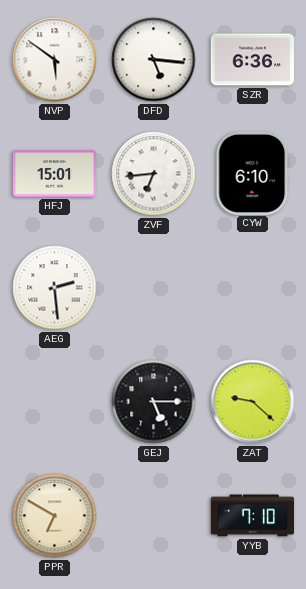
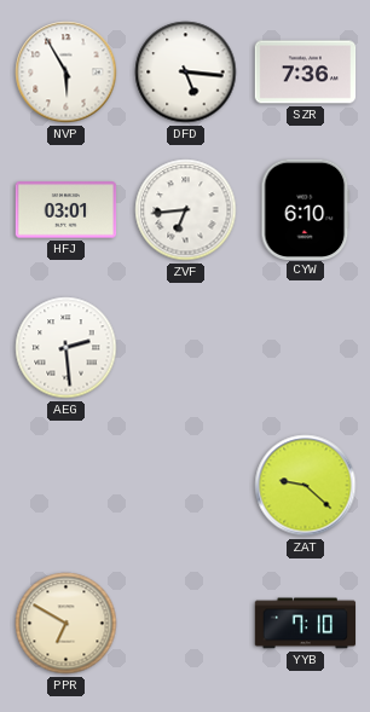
NVP: 5:51 -> 5:55 (67, 73)
SZR: 6:36 -> 7:36 (306, 73)
HFJ: 15:01 -> 03:01 (67, 210)
GEJ: 5:15 -> none (154, 402)
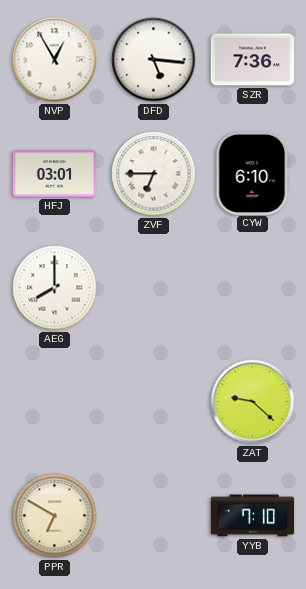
NVP: 5:55 -> 12:55 (55, 60)
ZVF: 6:44 -> 6:45 (154, 174)
AEG: 2:29 -> 8:00 (55, 288)
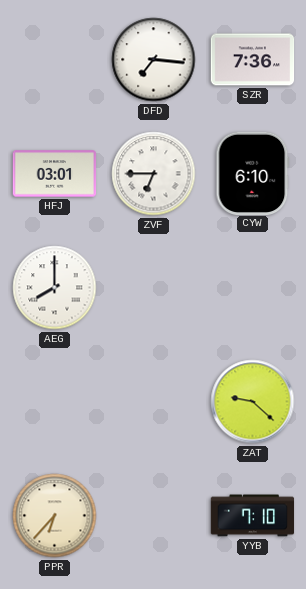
NVP: 12:55 -> none (55, 60)
DFD: 5:16 -> 7:16 (154, 60)
PPR: 6:50 -> 6:37 (55, 516)
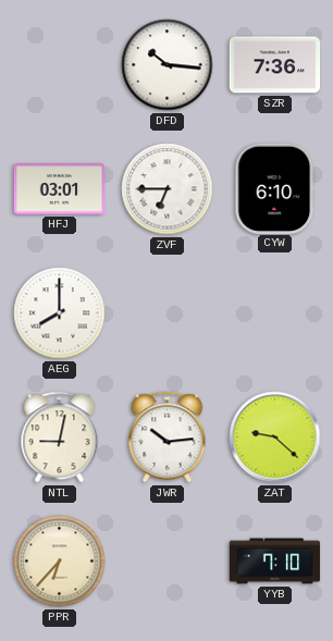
DFD: 7:16 -> 10:16 (168, 65)
NTL: none -> 9:02 (60, 437)
JWR: none -> 10:14 (168, 437)
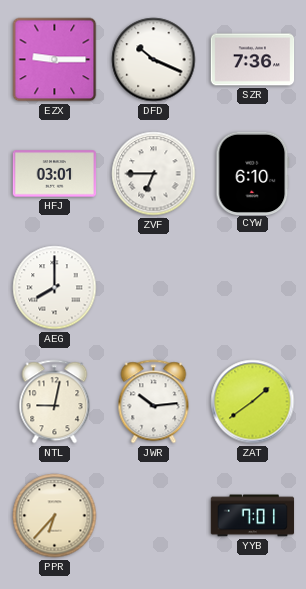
EZX: none -> 9:15 (55, 60)
DFD: 10:16 -> 10:19 (154, 60)
ZAT: 9:22 -> 1:39 (253, 402)
YYB: 7:10 -> 7:01 (253, 516)
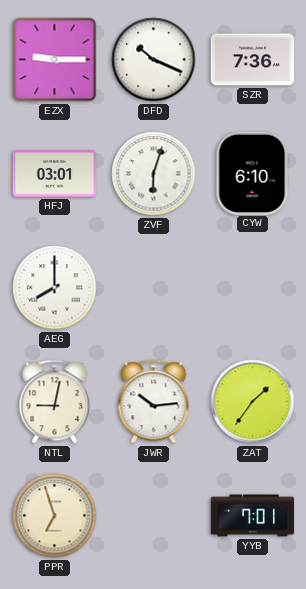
ZVF: 6:45 -> 6:03 (154, 174)
ZAT: 1:39 -> 1:36 (253, 402)
PPR: 6:37 -> 6:57 (55, 516)
